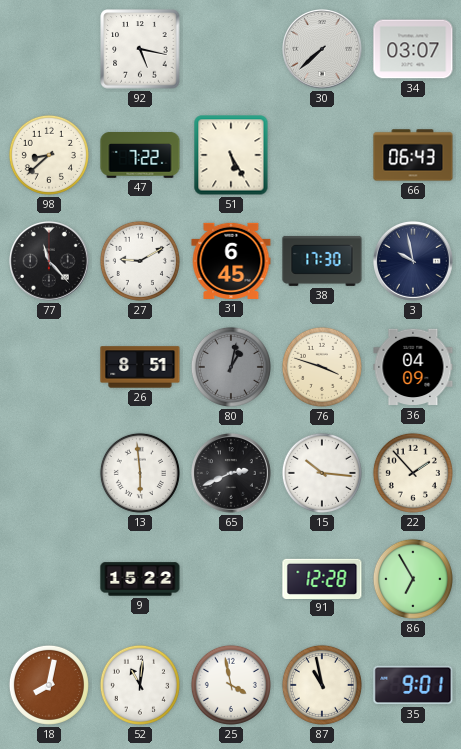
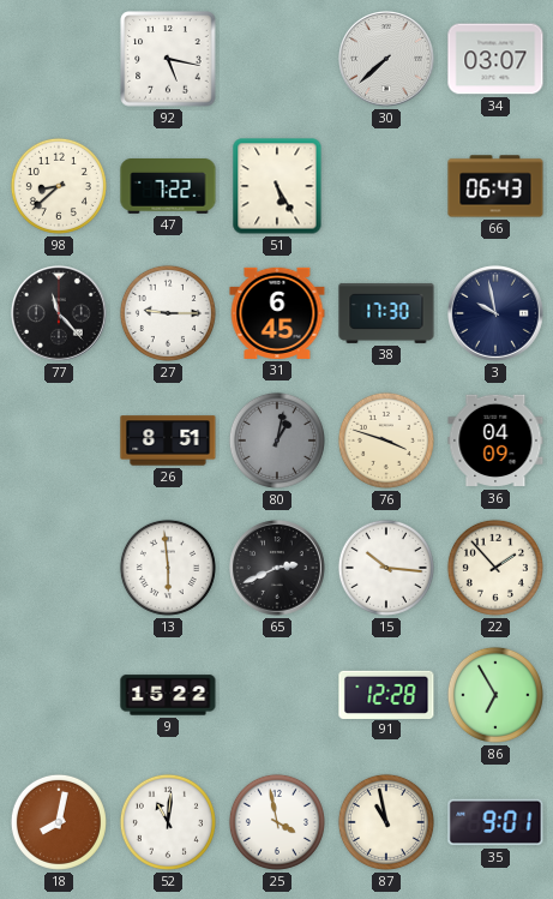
27: 9:10 -> 9:15 (168, 313)
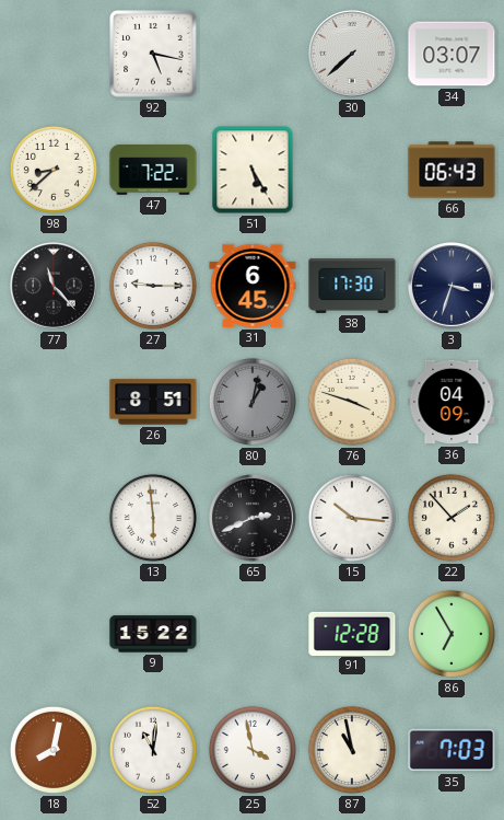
3: 9:58 -> 3:33 (453, 287)
35: 9:01 -> 7:03 (452, 750)
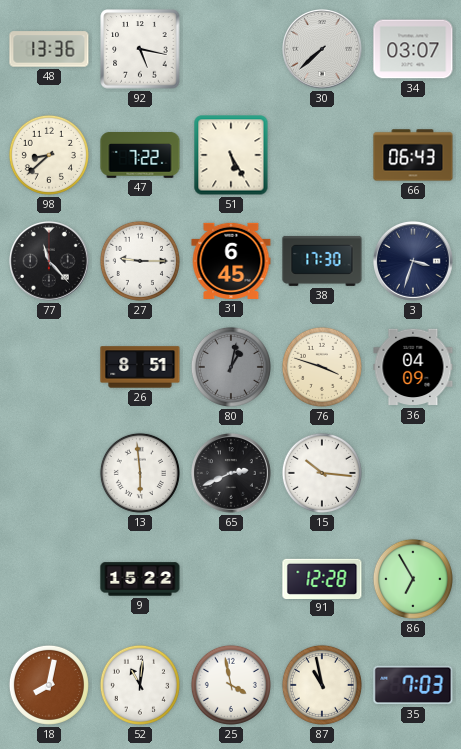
48: none -> 13:36 (49, 49)
22: 1:53 -> none (452, 518)
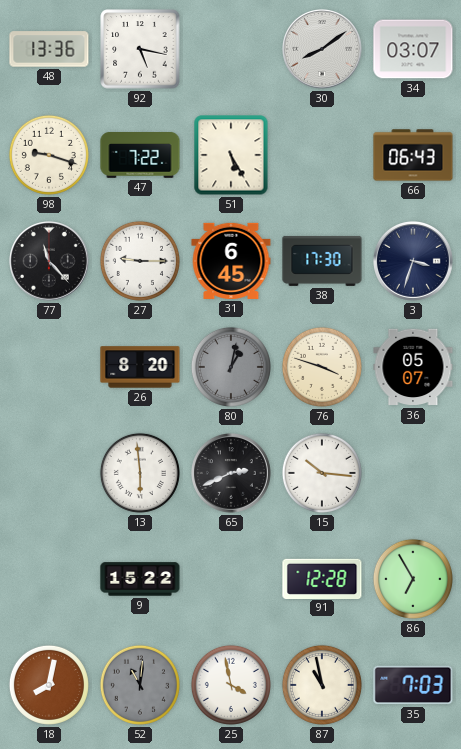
30: 7:38 -> 8:09 (323, 50)
98: 8:38 -> 9:18 (49, 155)
26: 8:51 -> 8:20 (140, 367)
36: 04:09 -> 05:07 (413, 367)
52 dial: white -> grey (140, 685)
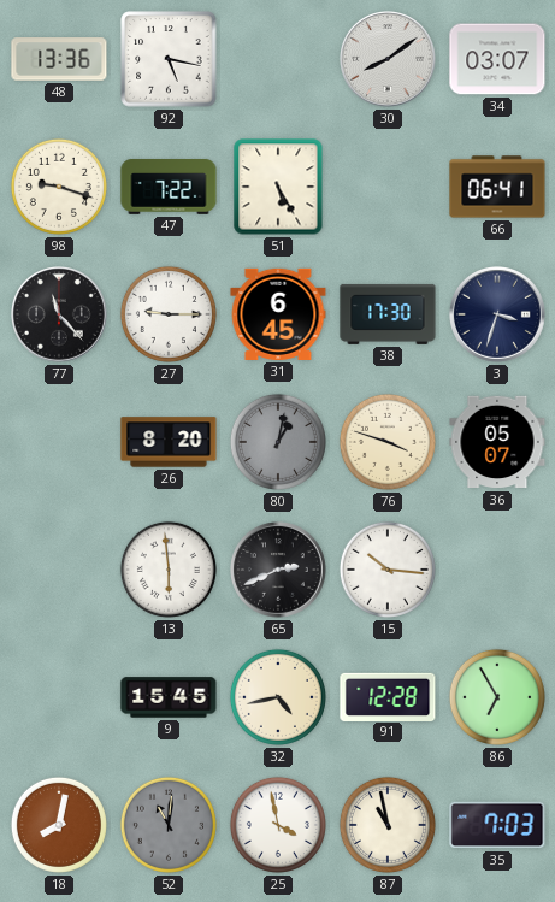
66: 06:43 -> 06:41 (497, 187)
9: 15:22 -> 15:45 (169, 697)
32: none -> 4:43 (278, 697)
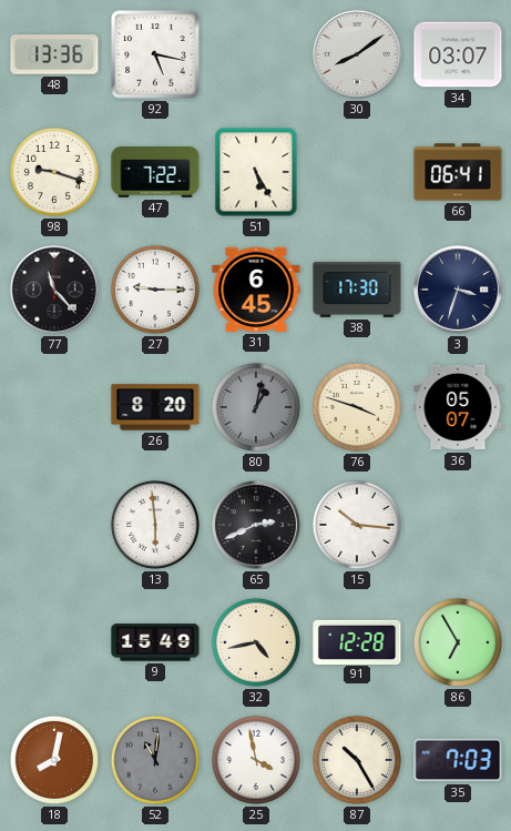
9: 15:45 -> 15:49 (155, 642)
87: 10:58 -> 10:25 (357, 760)
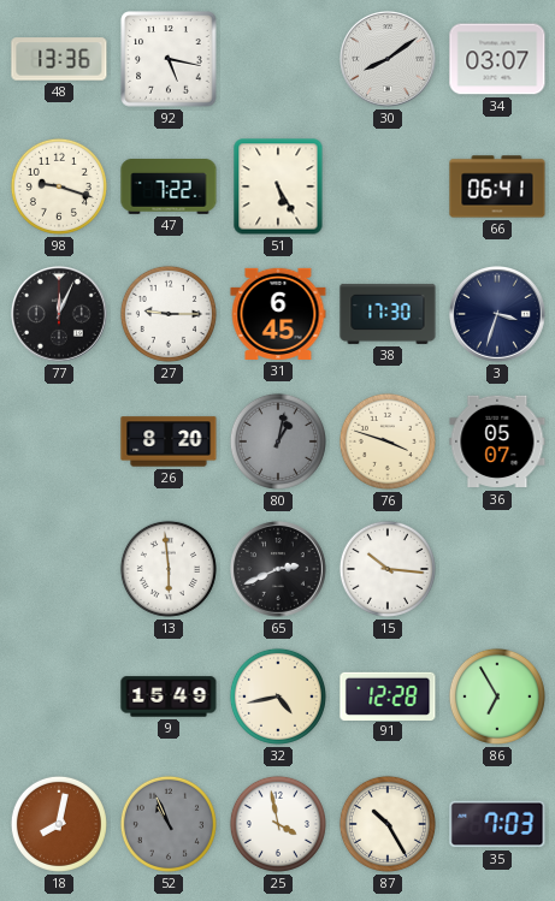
77: 11:23 -> 12:04 (60, 315)
52: 11:01 -> 10:56 (169, 824)
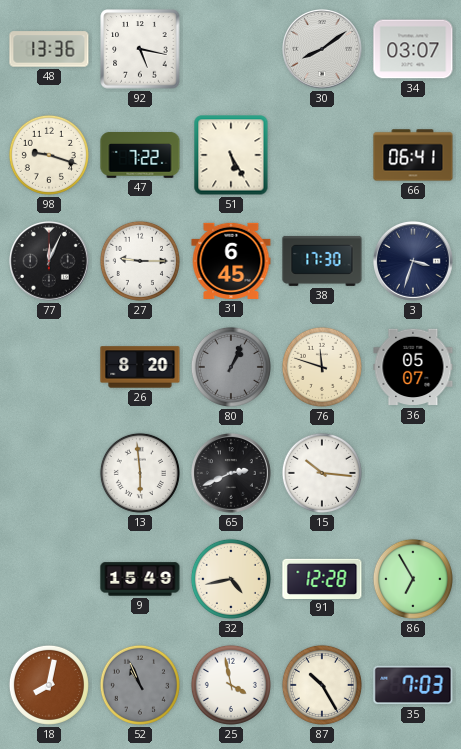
80: 1:02 -> 1:04 (231, 367)
76: 3:48 -> 11:48 (322, 367)
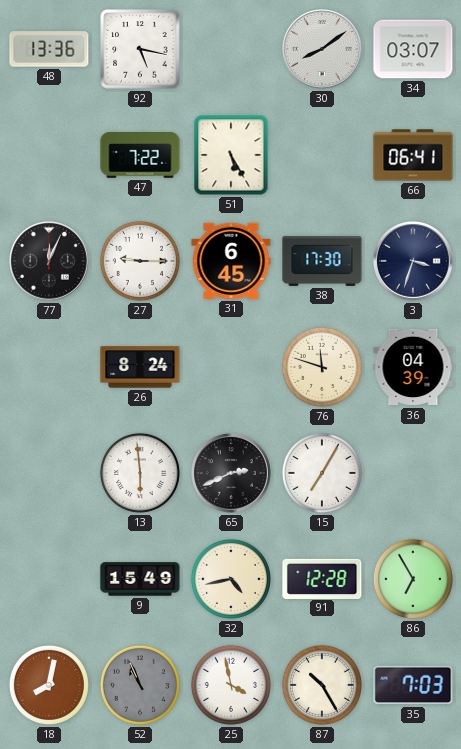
98: 9:18 -> none (49, 155)
26: 8:20 -> 8:24 (140, 367)
80: 1:04 -> none (231, 367)
36: 05:07 -> 04:39 (413, 367)
15: 10:16 -> 7:05 (322, 473)
